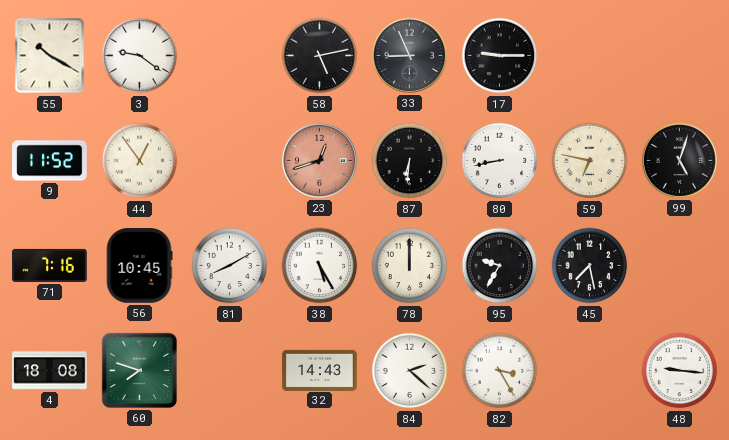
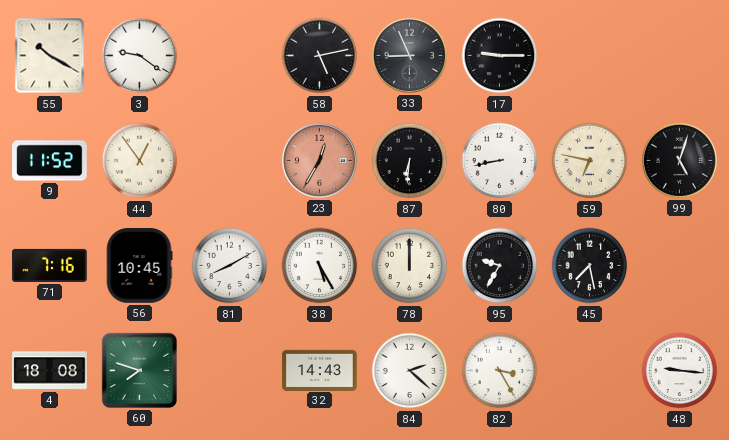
23: 12:42 -> 12:35 (319, 160)
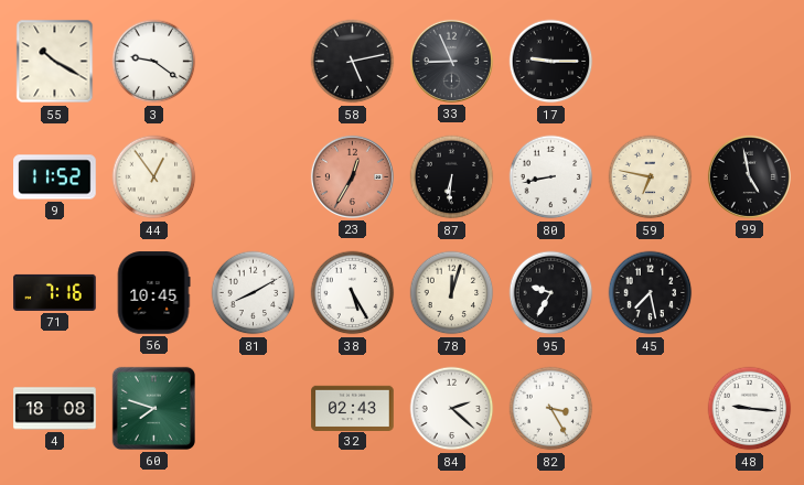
99: 5:03 -> 4:58 (749, 176)
78: 12:00 -> 12:03 (452, 293)
32: 14:43 -> 02:43 (353, 408)
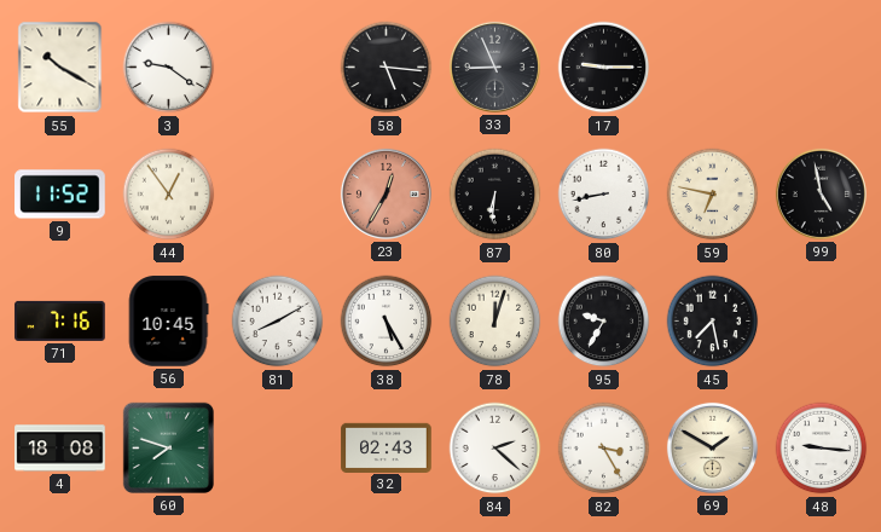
58: 5:13 -> 5:16 (387, 68)
69: none -> 1:50 (712, 447)
